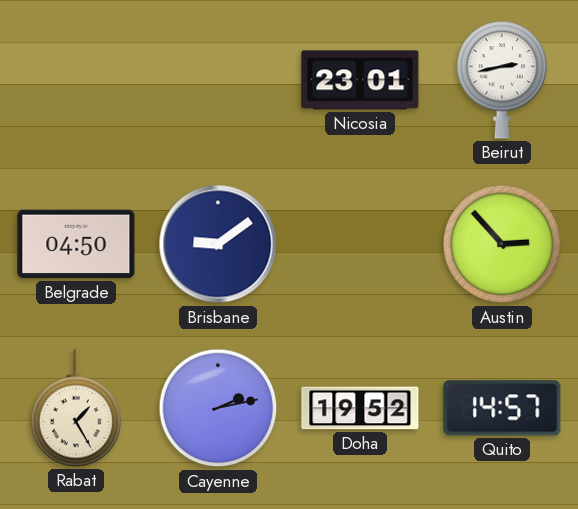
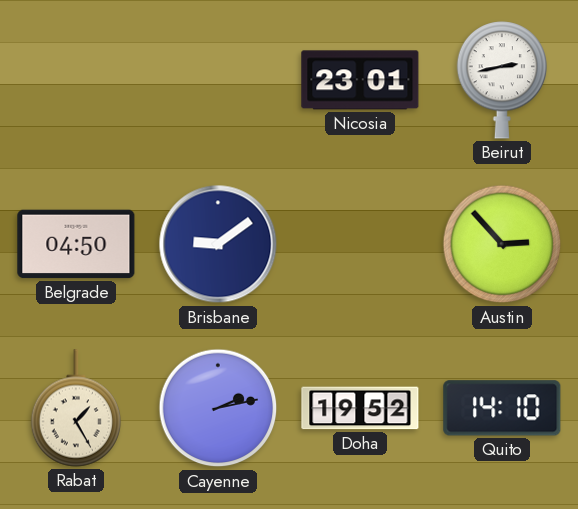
Quito: 14:57 -> 14:10 (502, 408)
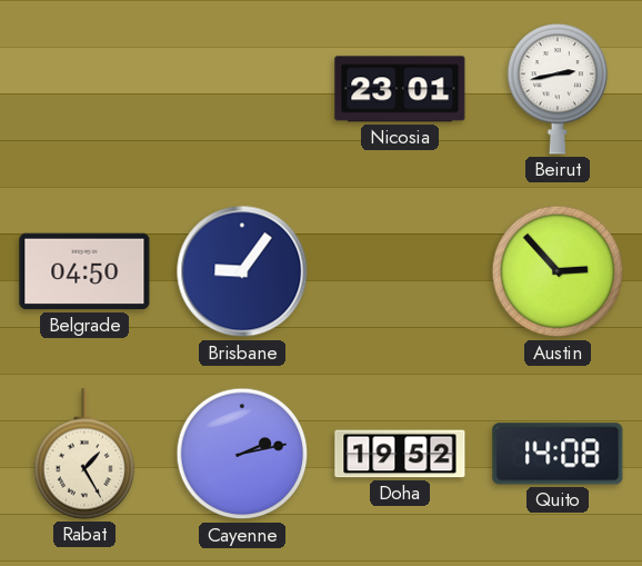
Brisbane: 9:09 -> 9:06 (242, 271)
Quito: 14:10 -> 14:08 (558, 454)
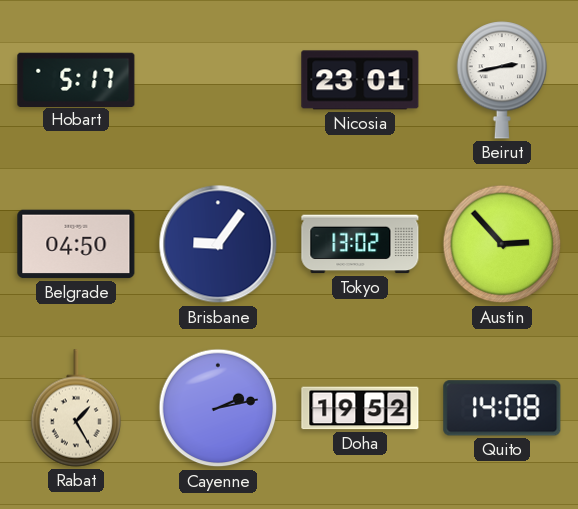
Hobart: none -> 5:17 (76, 79)
Tokyo: none -> 13:02 (360, 244)
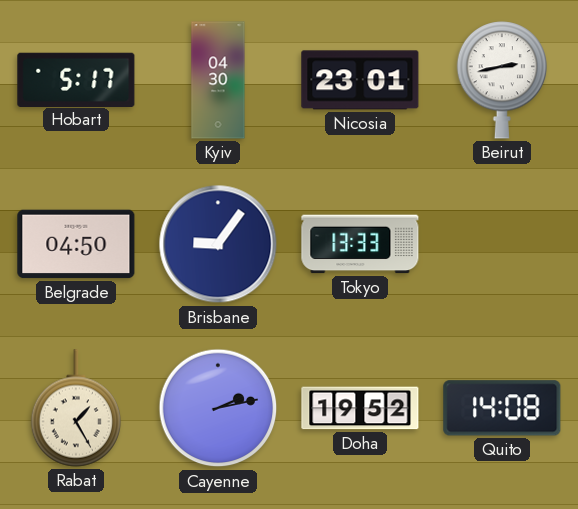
Kyiv: none -> 04:30 (218, 80)
Tokyo: 13:02 -> 13:33 (360, 244)
Austin: 2:53 -> none (502, 244)
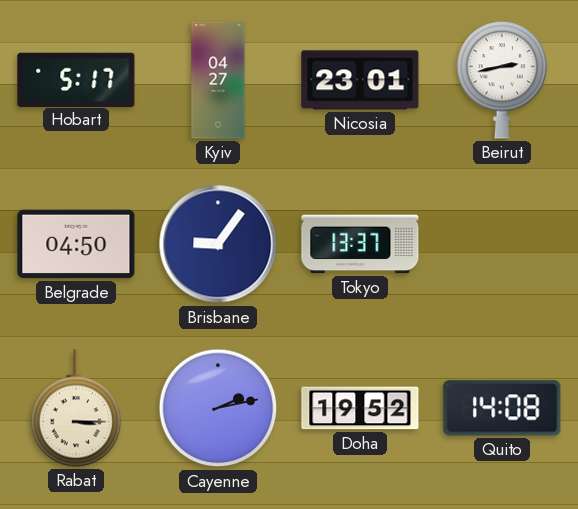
Kyiv: 04:30 -> 04:27 (218, 80)
Tokyo: 13:33 -> 13:37 (360, 244)
Rabat: 1:25 -> 3:15 (76, 408)
